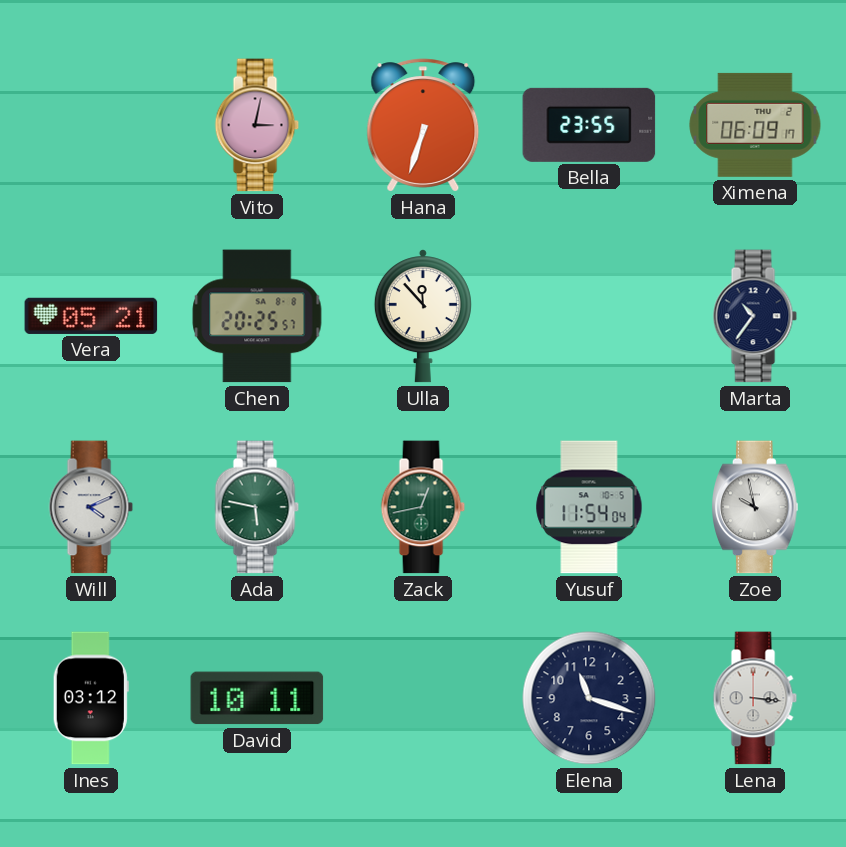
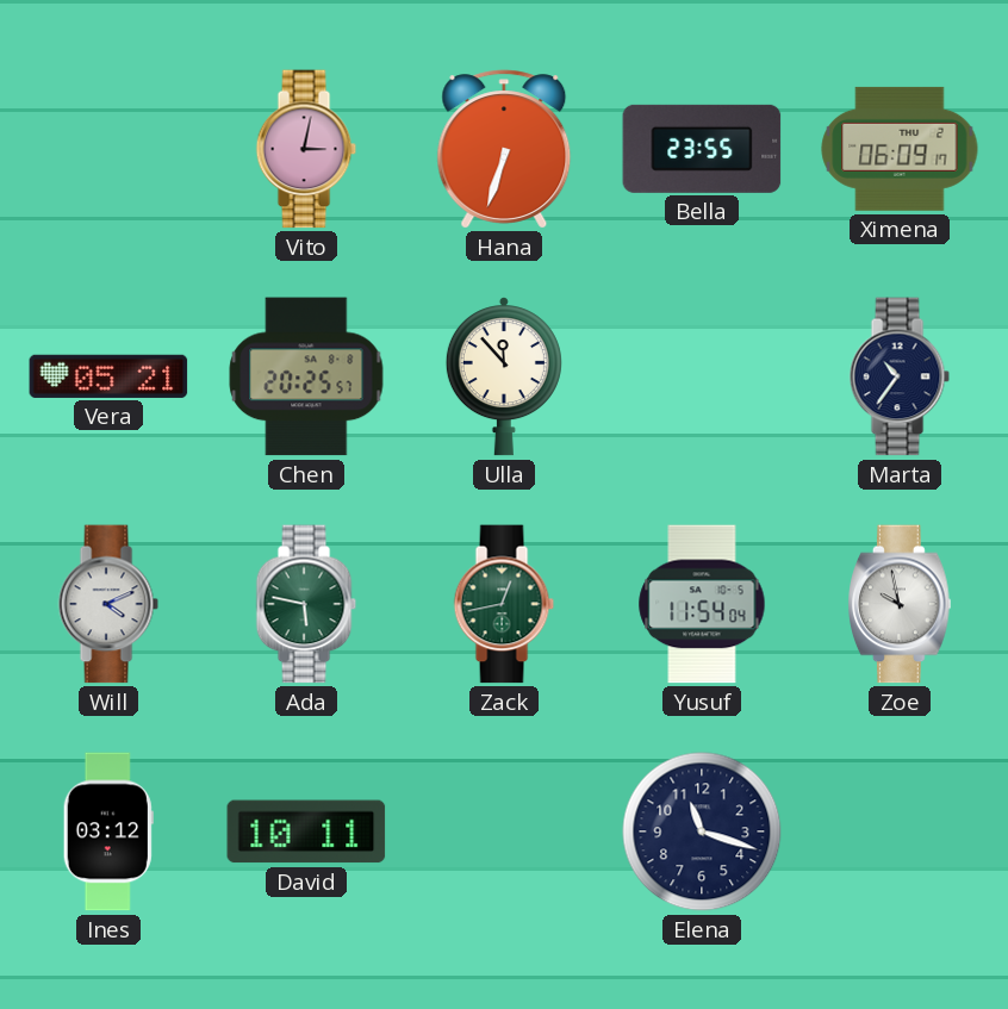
Lena: 3:16 -> none (755, 698)
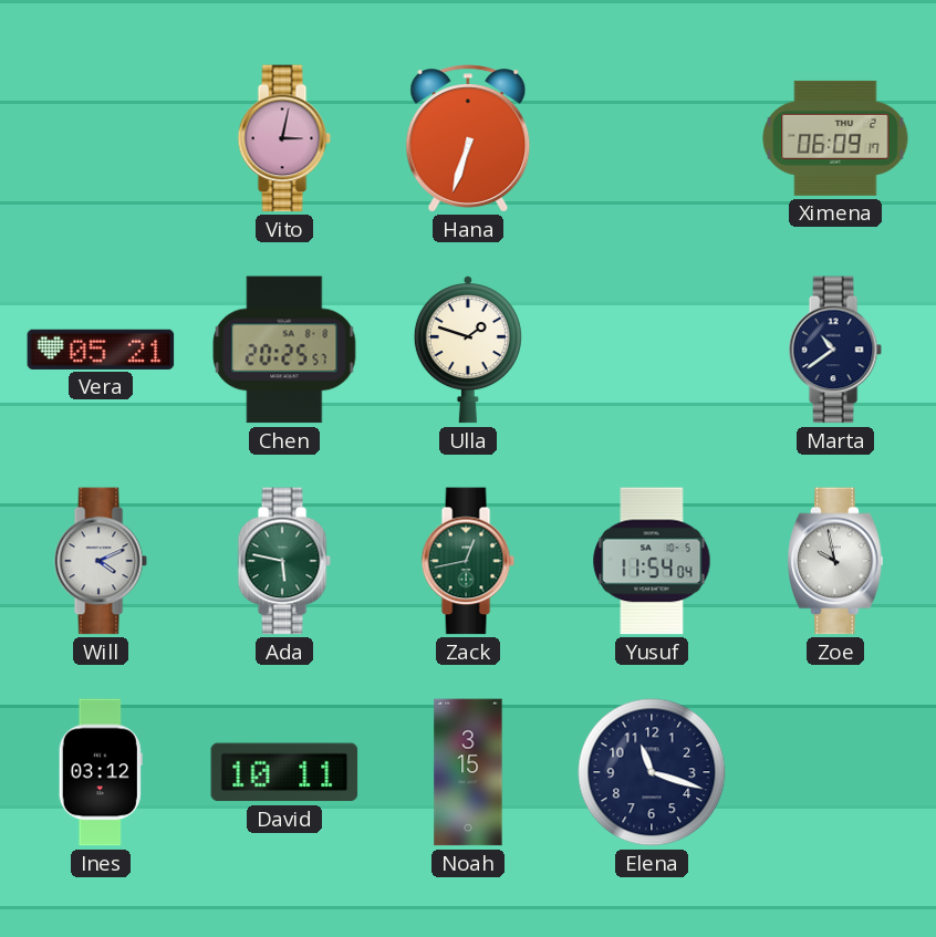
Bella: 23:55 -> none (702, 149)
Ulla: 11:53 -> 1:48 (468, 350)
Marta: 10:36 -> 10:39 (835, 350)
Noah: none -> 3:15 (468, 772)
